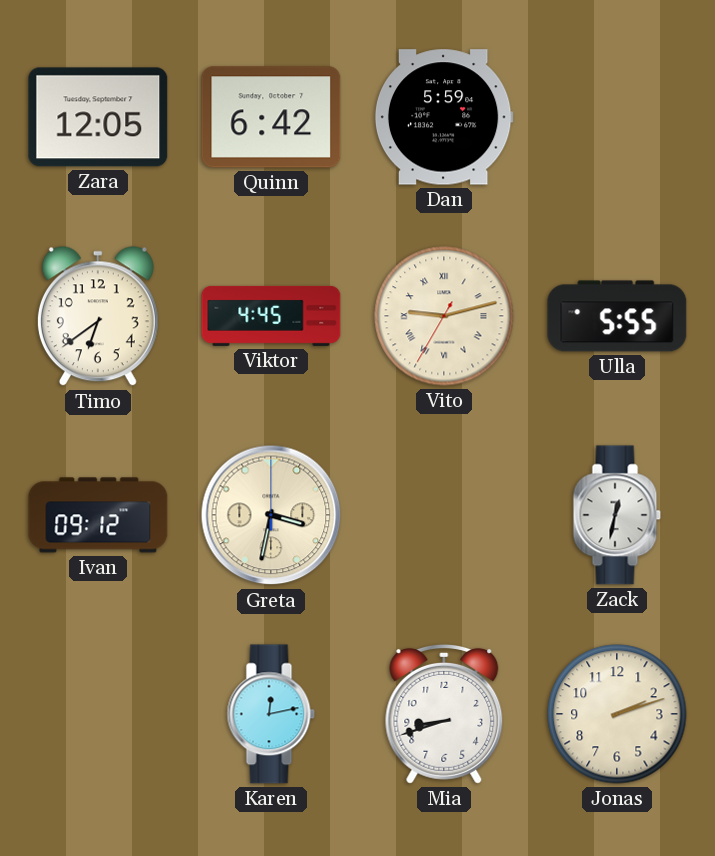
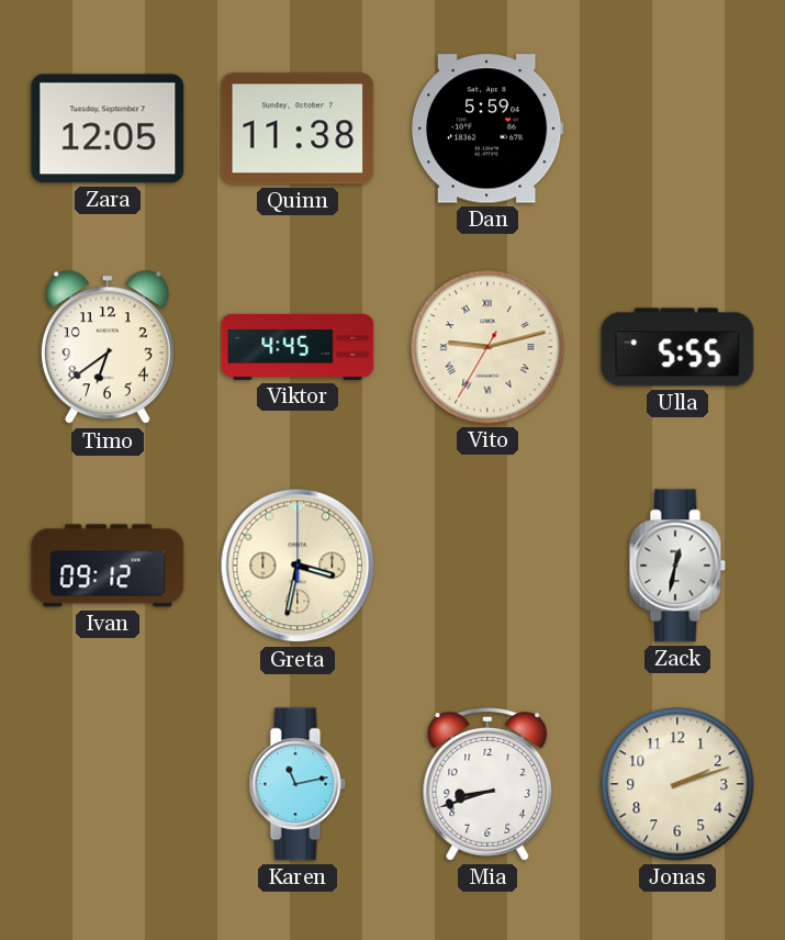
Quinn: 6:42 -> 11:38 (298, 128)
Karen: 12:13 -> 11:13 (298, 784)
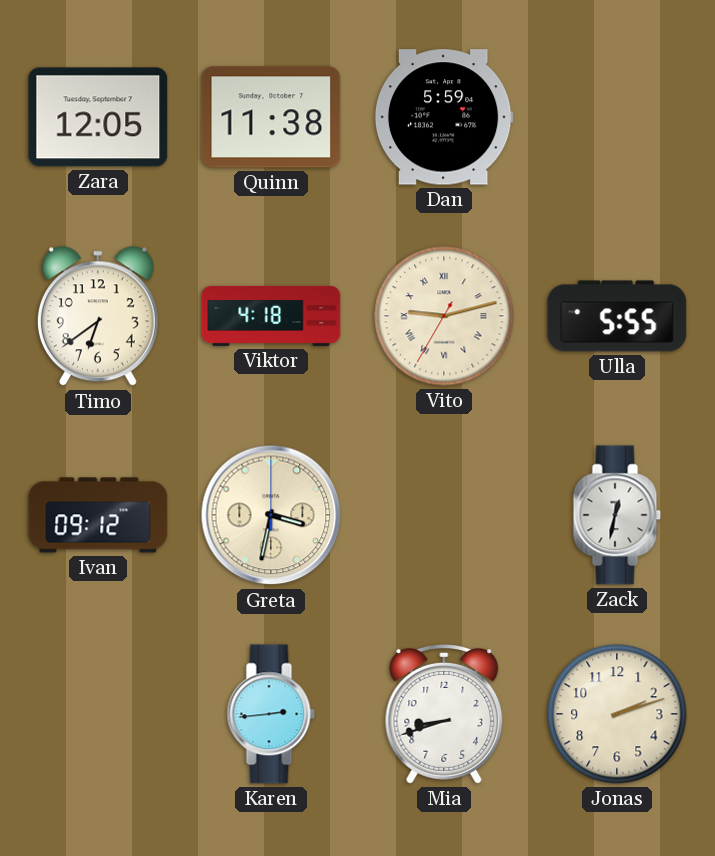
Viktor: 4:45 -> 4:18 (271, 316)
Karen: 11:13 -> 2:44 (271, 714)
